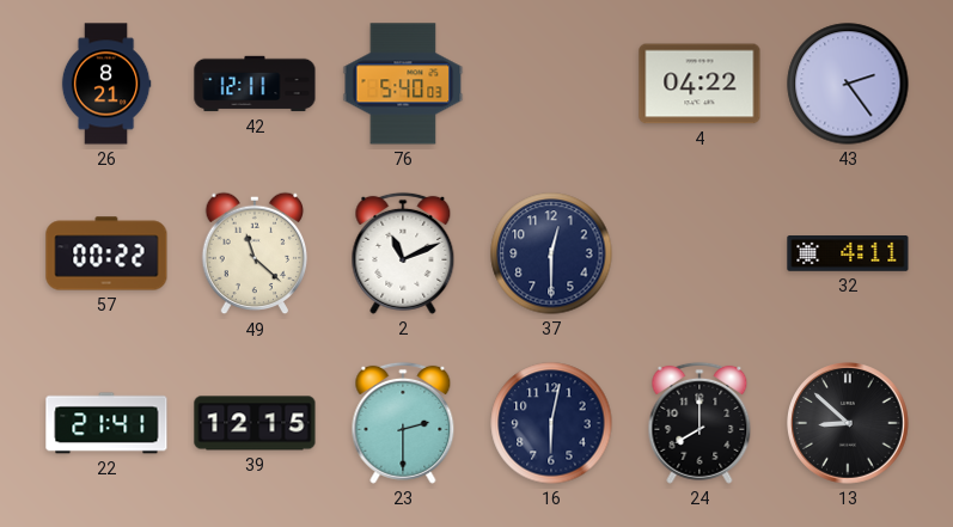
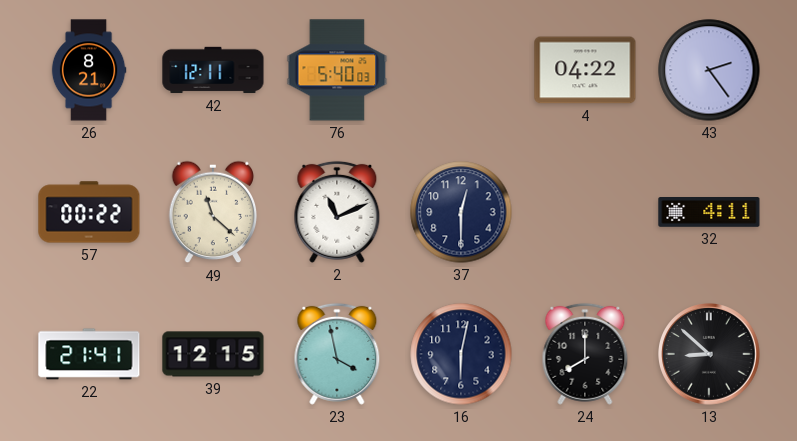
23: 2:30 -> 3:58 (337, 354)
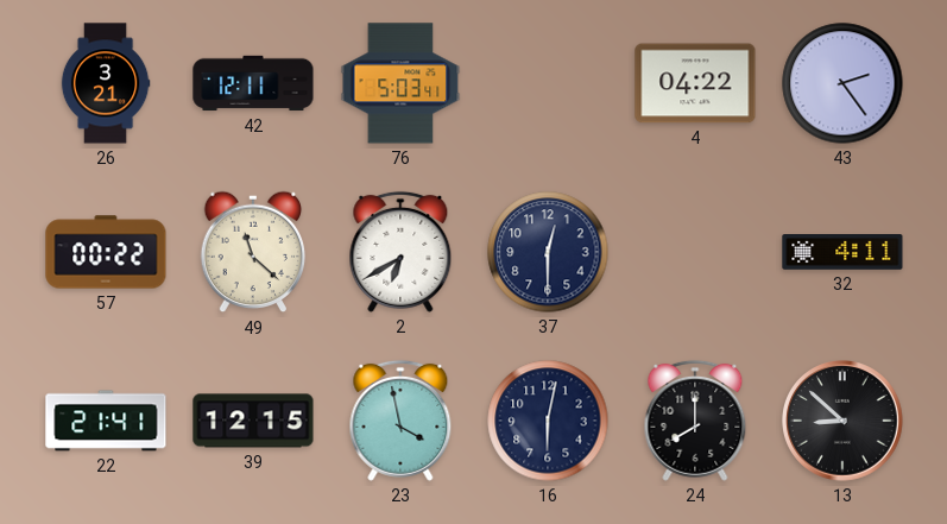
26: 8:21 -> 3:21 (106, 83)
76: 5:40 -> 5:03 (400, 83)
2: 11:11 -> 6:40 (400, 252)
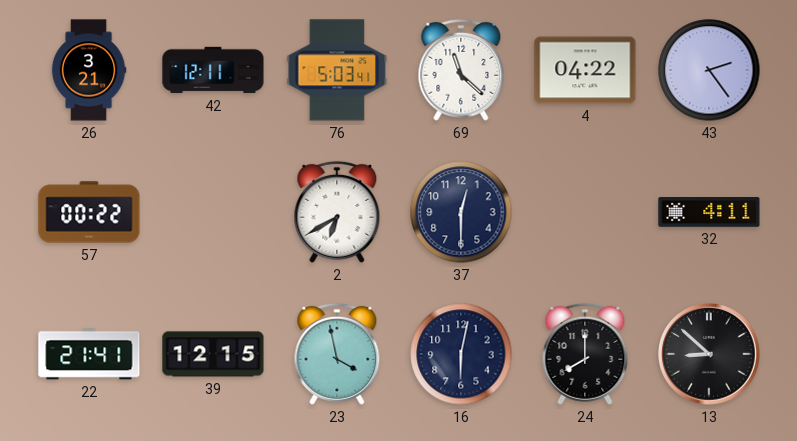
69: none -> 11:22 (461, 70)
49: 11:22 -> none (253, 252)
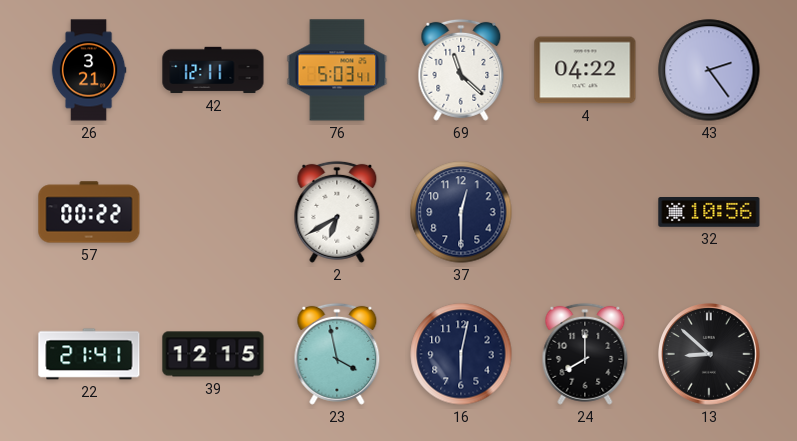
32: 4:11 -> 10:56 (709, 213)
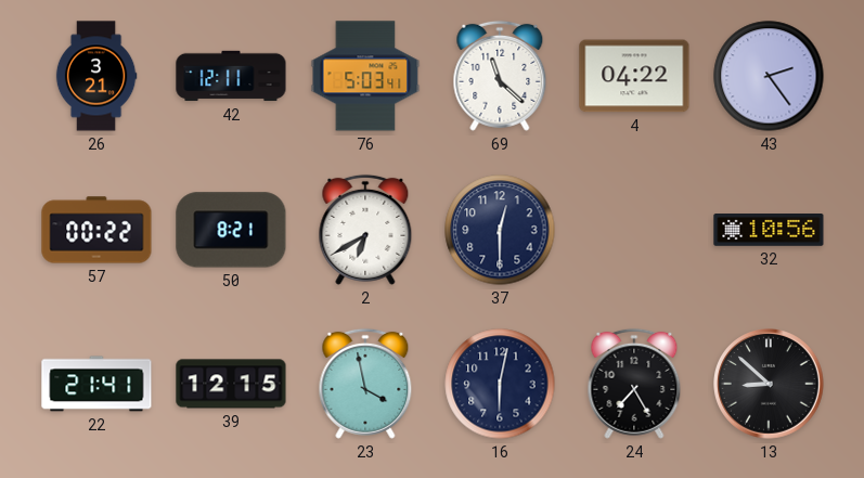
50: none -> 8:21 (231, 230)
24: 8:00 -> 7:25 (634, 384)
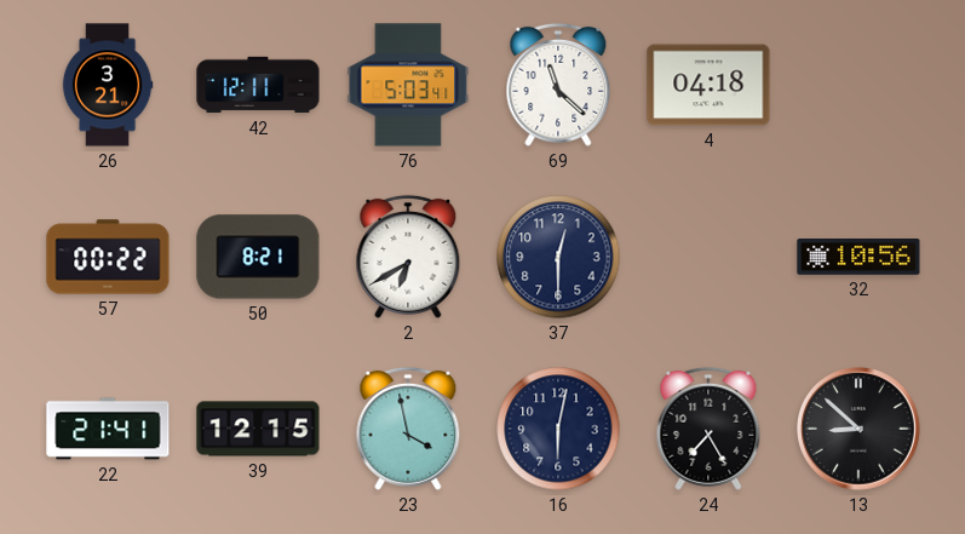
4: 04:22 -> 04:18 (708, 85)
43: 2:24 -> none (769, 76)
